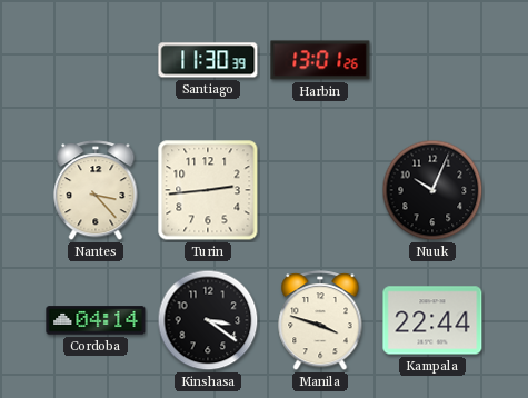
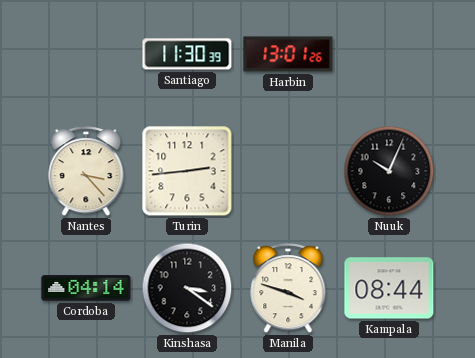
Kampala: 22:44 -> 08:44 (389, 288)
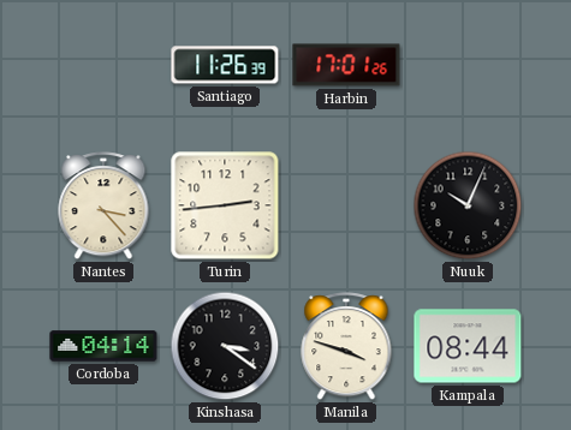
Santiago: 11:30 -> 11:26 (225, 65)
Harbin: 13:01 -> 17:01 (346, 65)
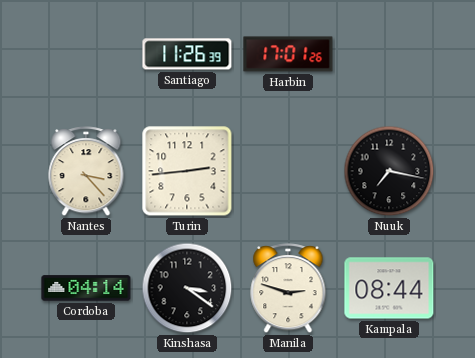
Nuuk: 10:04 -> 7:17 (389, 171)
Manila: 3:48 -> 2:48 (288, 289)
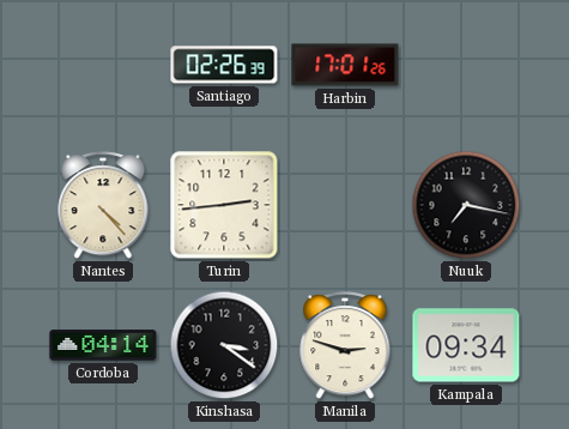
Santiago: 11:26 -> 02:26 (224, 65)
Nantes: 3:23 -> 4:23 (103, 206)
Kampala: 08:44 -> 09:34 (466, 345)
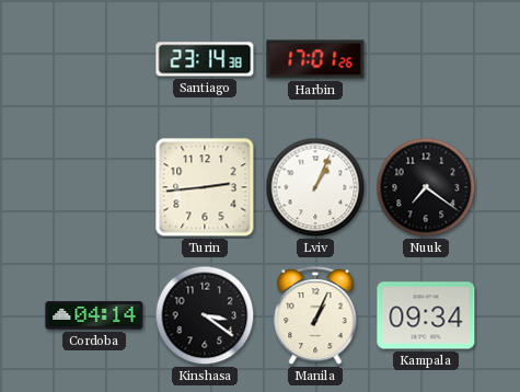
Santiago: 02:26 -> 23:14 (205, 59)
Nantes: 4:23 -> none (103, 206)
Lviv: none -> 1:04 (315, 187)
Nuuk: 7:17 -> 7:21 (426, 187)
Manila: 2:48 -> 1:04 (315, 316)
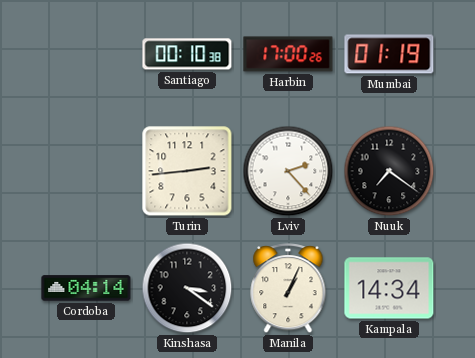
Santiago: 23:14 -> 00:10 (187, 54)
Harbin: 17:01 -> 17:00 (288, 54)
Mumbai: none -> 01:19 (389, 54)
Lviv: 1:04 -> 2:23 (288, 171)
Kampala: 09:34 -> 14:34 (389, 288)
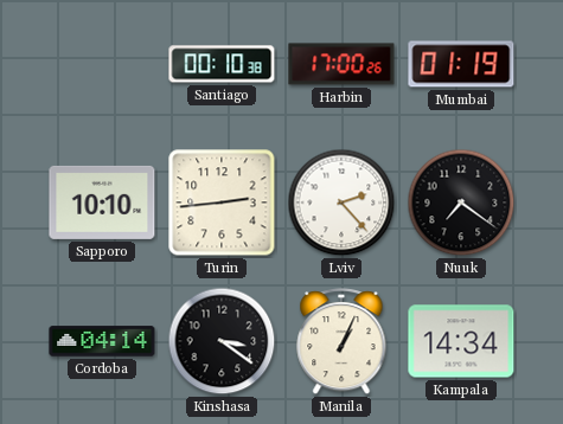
Sapporo: none -> 10:10 (102, 203)
